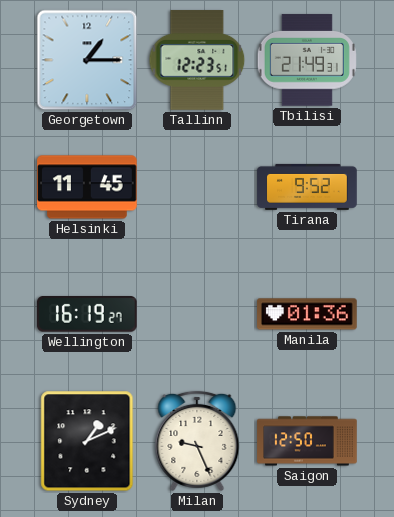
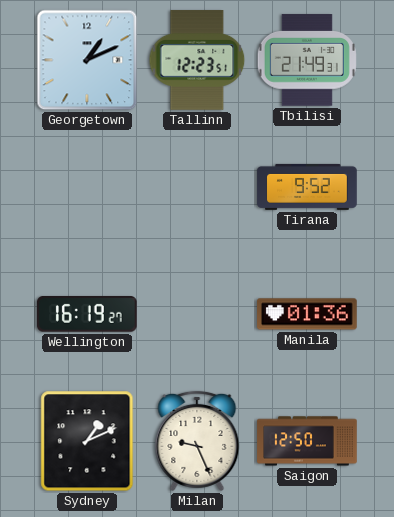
Georgetown: 1:15 -> 1:11 (87, 60)
Helsinki: 11:45 -> none (87, 187)
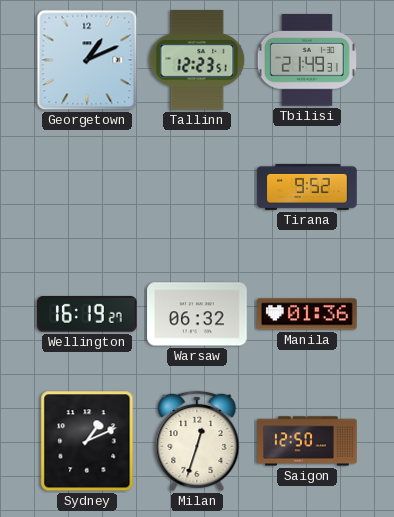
Warsaw: none -> 06:32 (197, 314)
Milan: 9:26 -> 12:33 (197, 441)
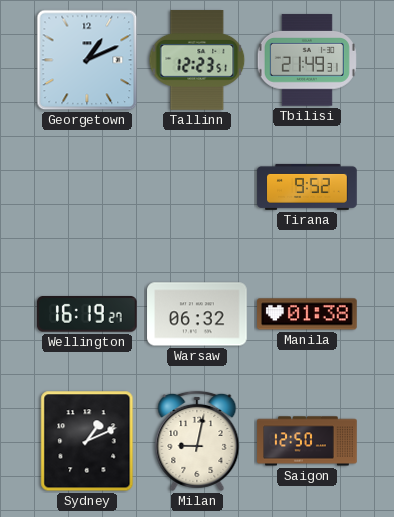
Manila: 01:36 -> 01:38 (307, 314)
Milan: 12:33 -> 9:02 (197, 441)
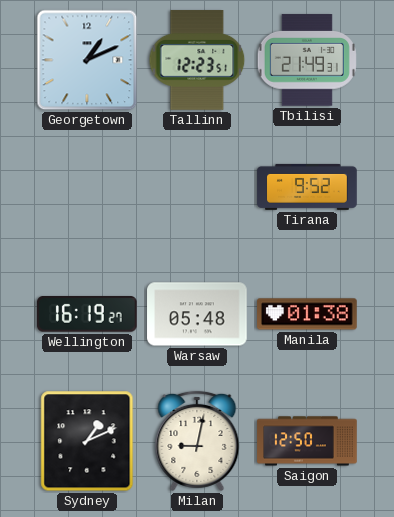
Warsaw: 06:32 -> 05:48 (197, 314)
